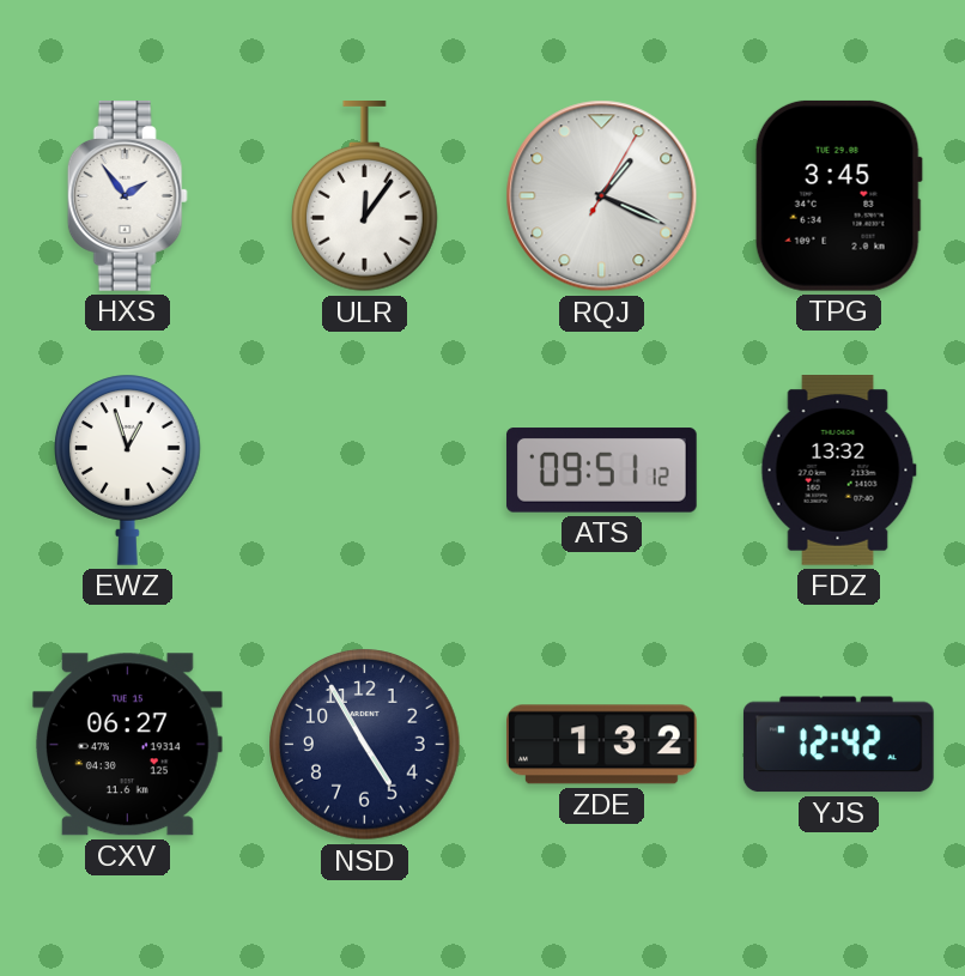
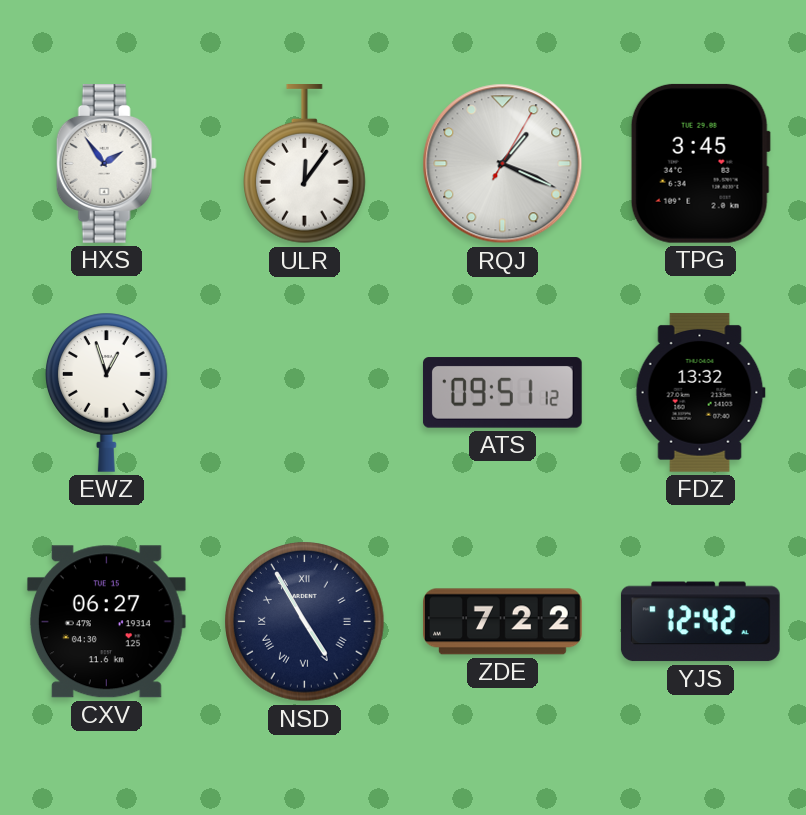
NSD numerals: Arabic -> Roman (305, 622)
ZDE: 1:32 -> 7:22 (503, 622)
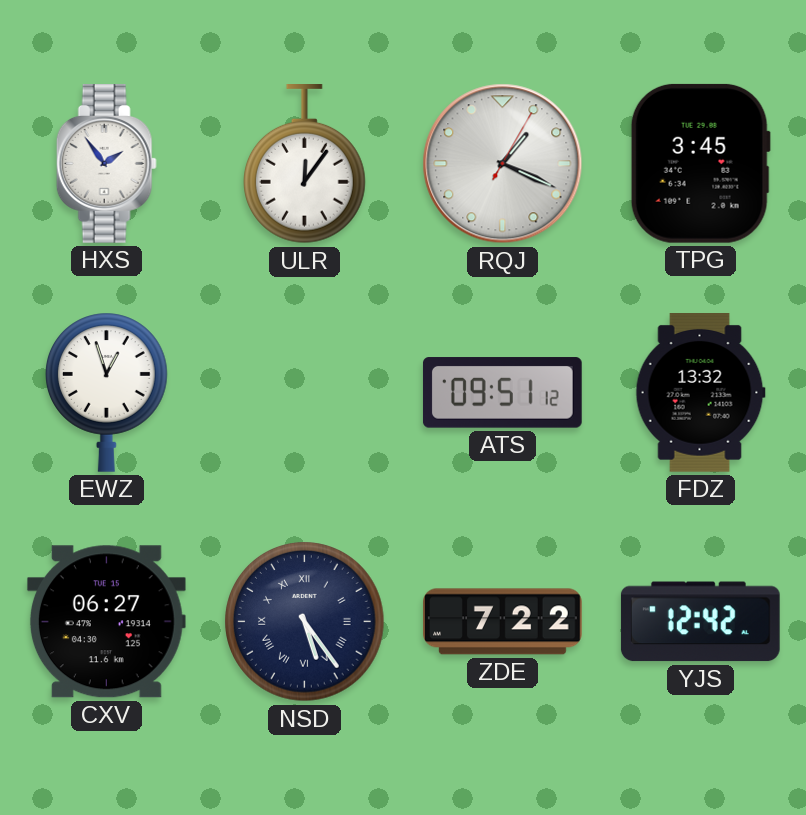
NSD: 4:55 -> 5:24 (305, 622)
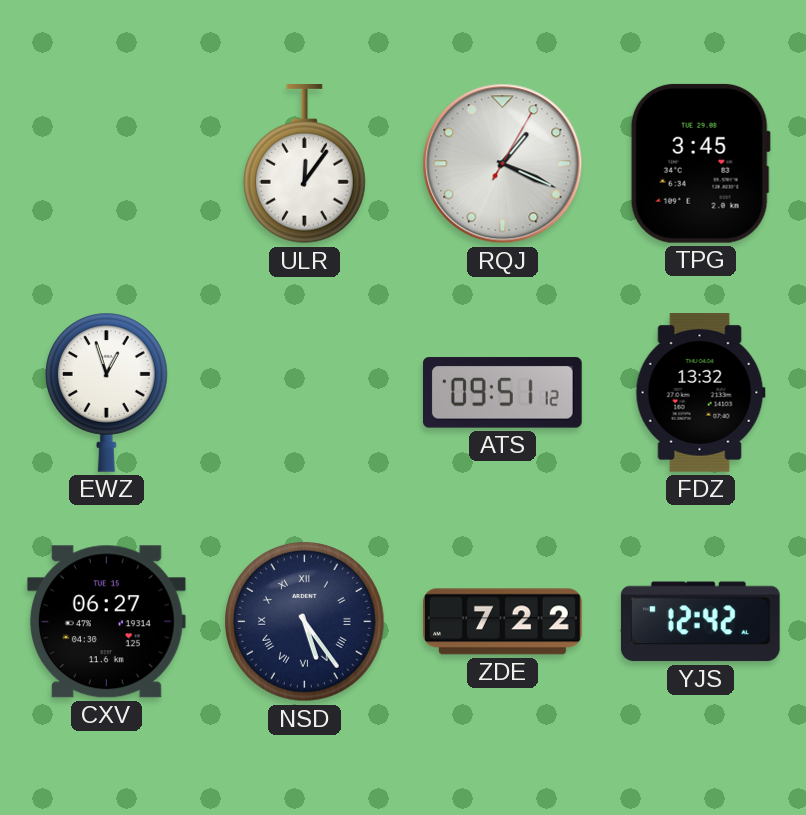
HXS: 1:54 -> none (106, 164)
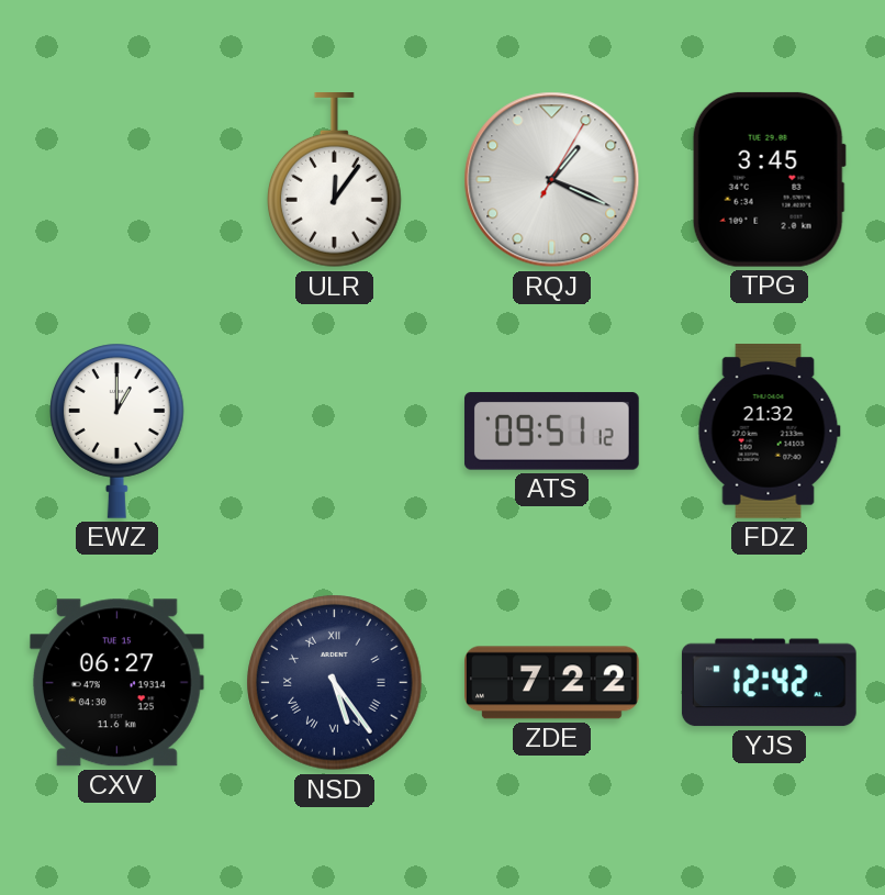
EWZ: 12:57 -> 1:00 (117, 430)
FDZ: 13:32 -> 21:32 (769, 432)
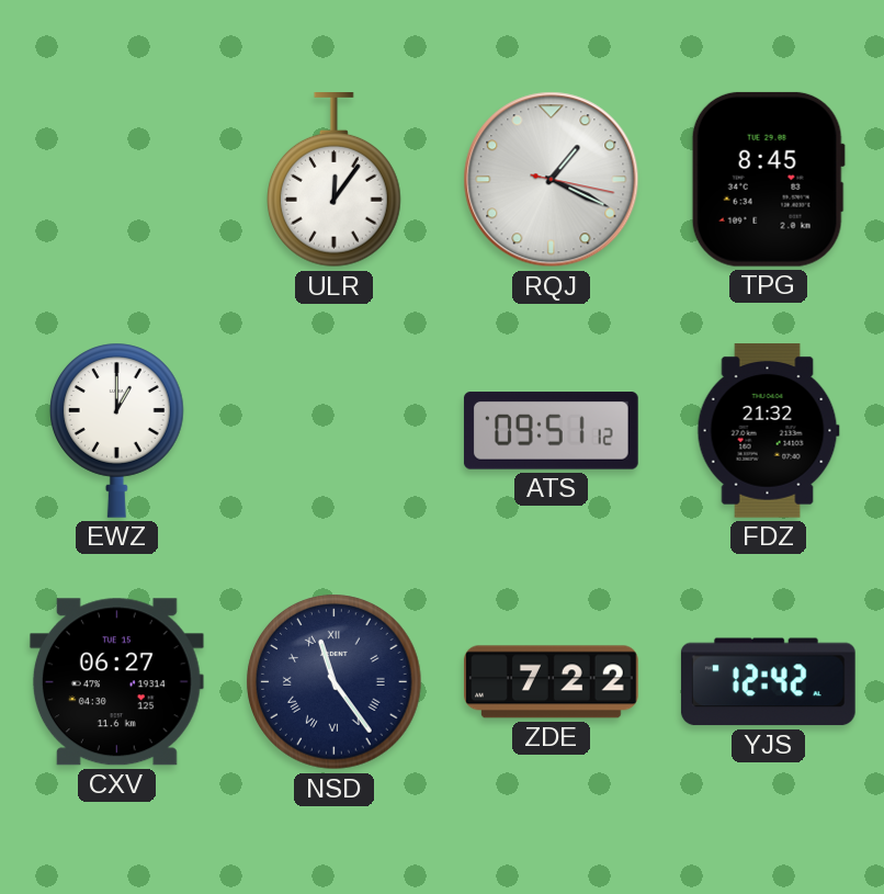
RQJ: 1:19:05 -> 1:19:17 (552, 180)
TPG: 3:45 -> 8:45 (768, 179)
NSD: 5:24 -> 11:24 (335, 682)
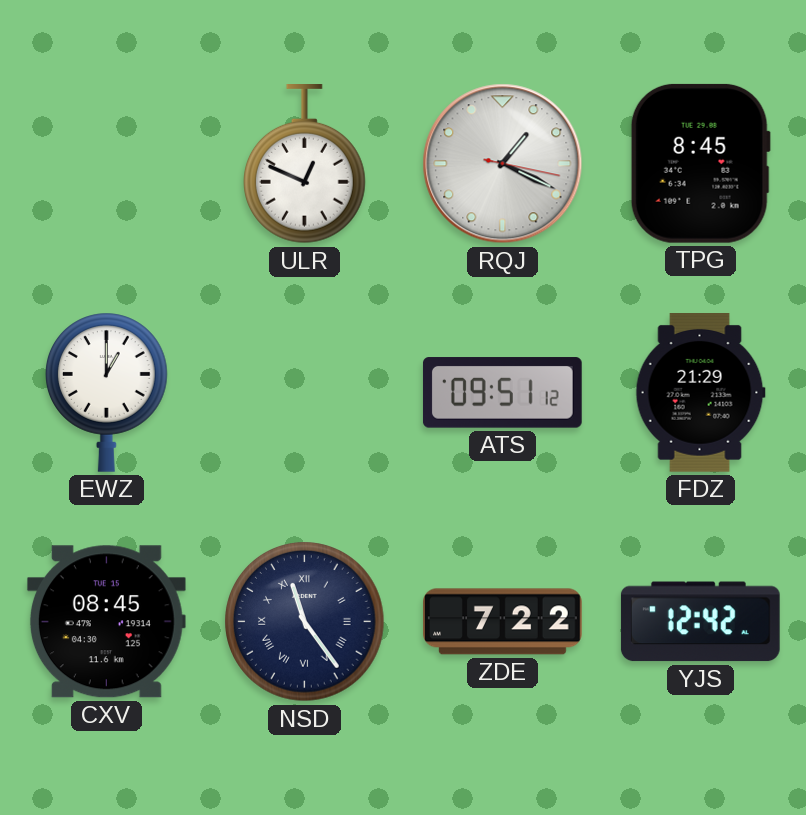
ULR: 12:06 -> 12:49 (305, 165)
FDZ: 21:32 -> 21:29 (700, 393)
CXV: 06:27 -> 08:45 (106, 622)
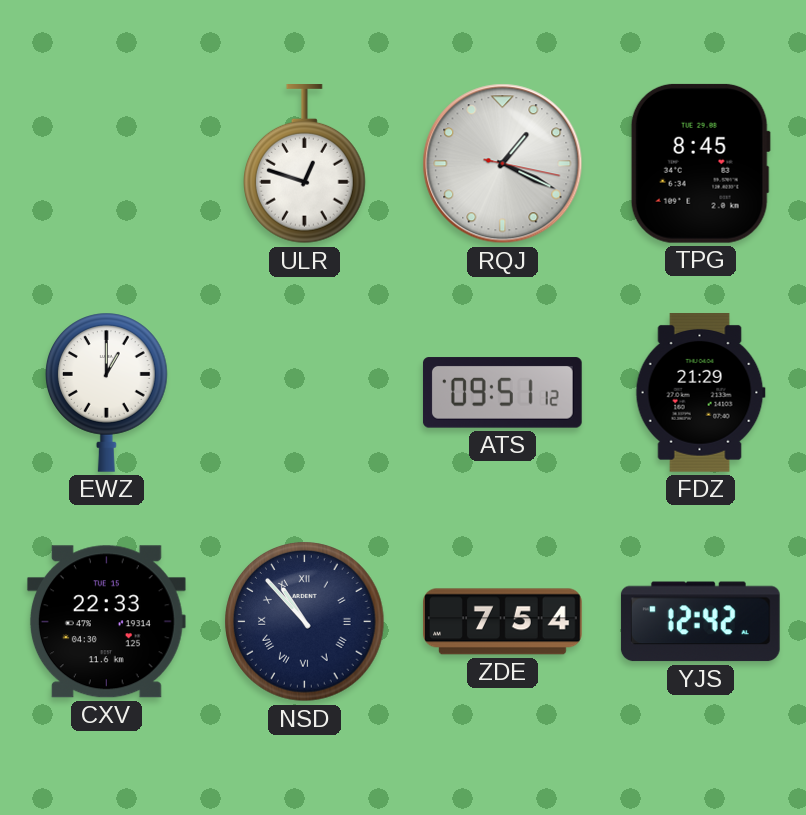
ULR: 12:49 -> 12:48 (305, 165)
CXV: 08:45 -> 22:33 (106, 622)
NSD: 11:24 -> 10:53 (305, 622)
ZDE: 7:22 -> 7:54 (503, 622)
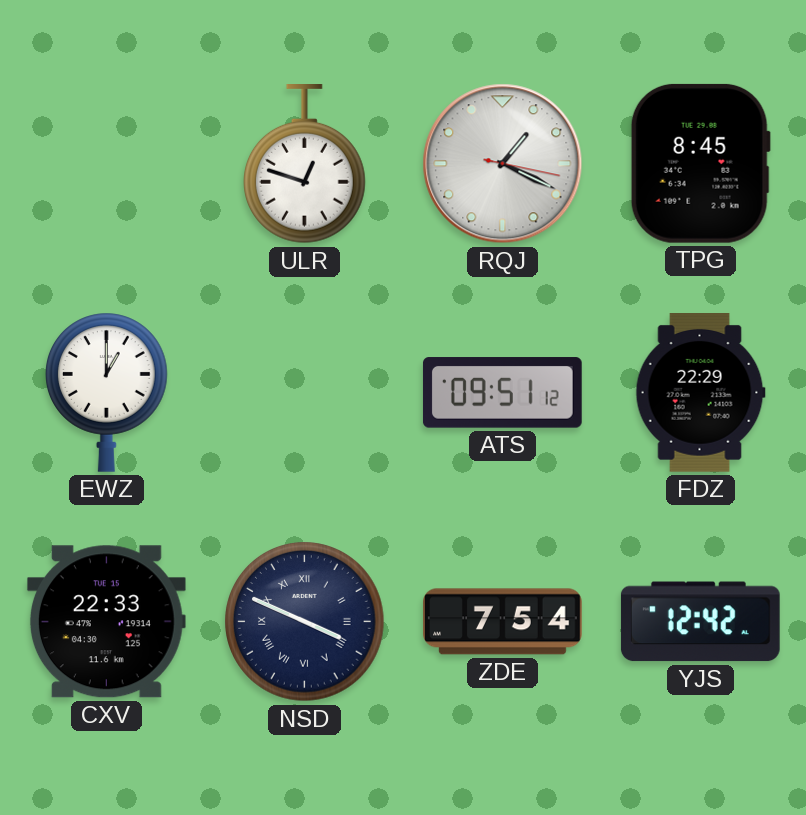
FDZ: 21:29 -> 22:29 (700, 393)
NSD: 10:53 -> 3:49 (305, 622)
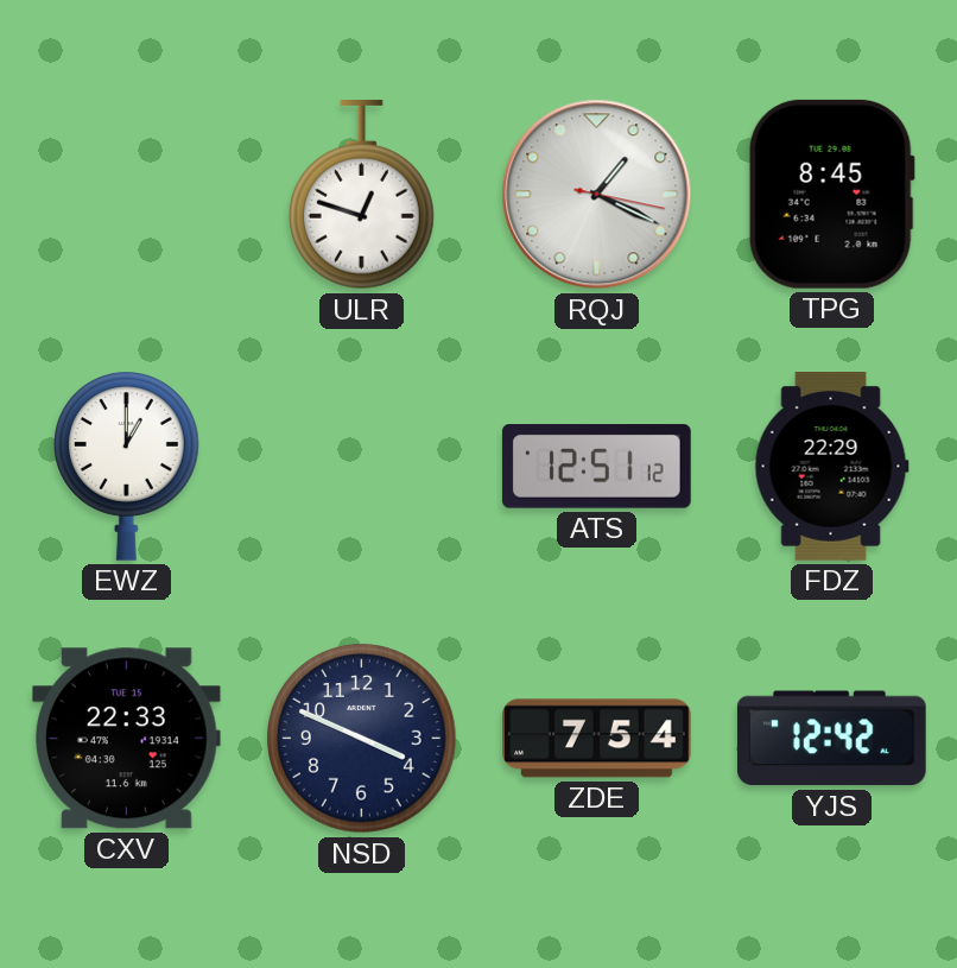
ATS: 09:51 -> 12:51 (596, 467)
NSD numerals: Roman -> Arabic (362, 739)
